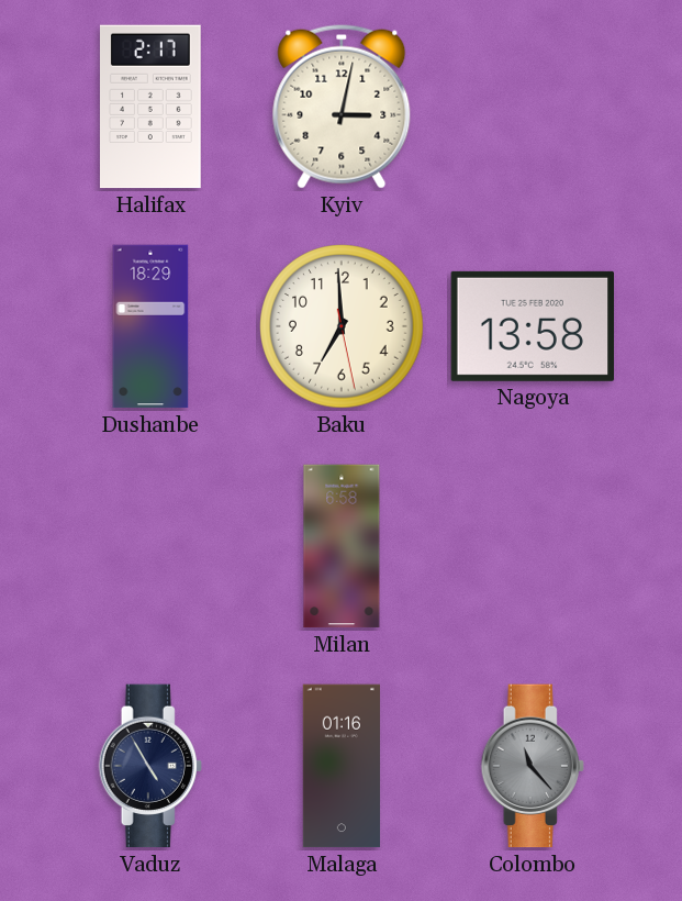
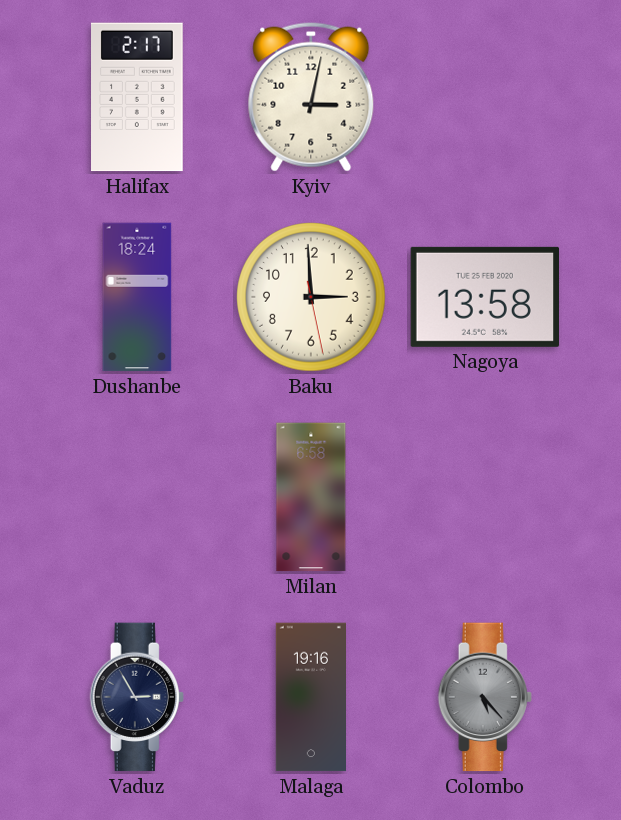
Dushanbe: 18:29 -> 18:24 (137, 297)
Baku: 6:59 -> 2:59 (311, 297)
Vaduz: 4:55 -> 2:55 (137, 697)
Malaga: 01:16 -> 19:16 (310, 697)
Colombo: 11:23 -> 5:23 (485, 697)
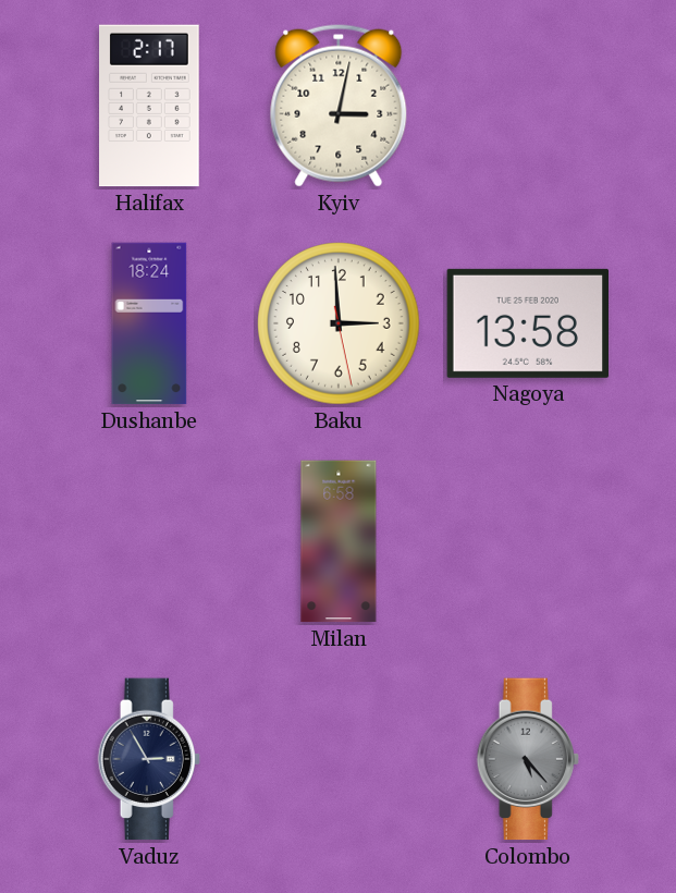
Malaga: 19:16 -> none (310, 697)
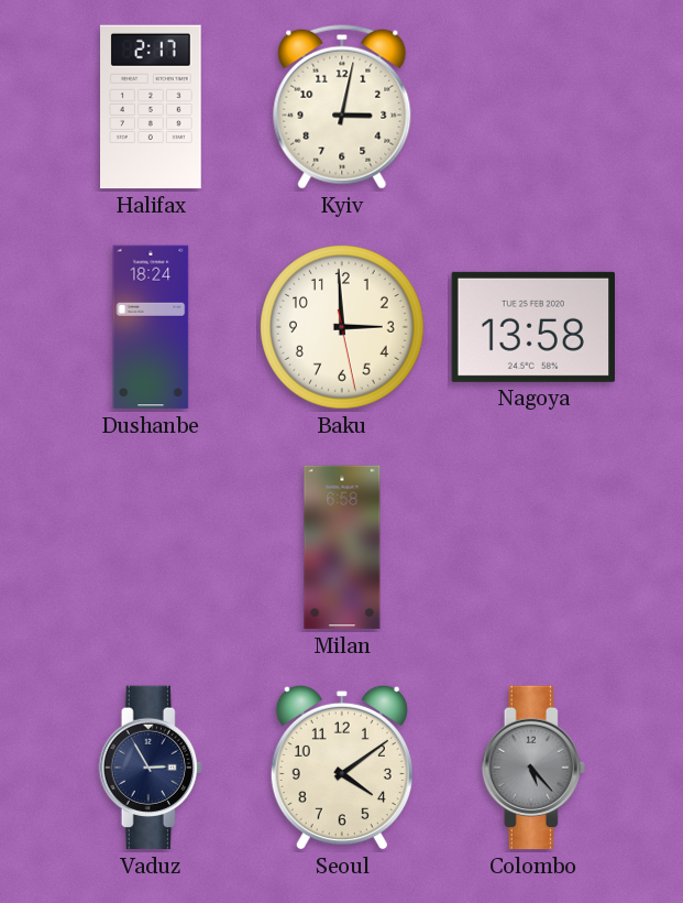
Seoul: none -> 4:09 (342, 768)
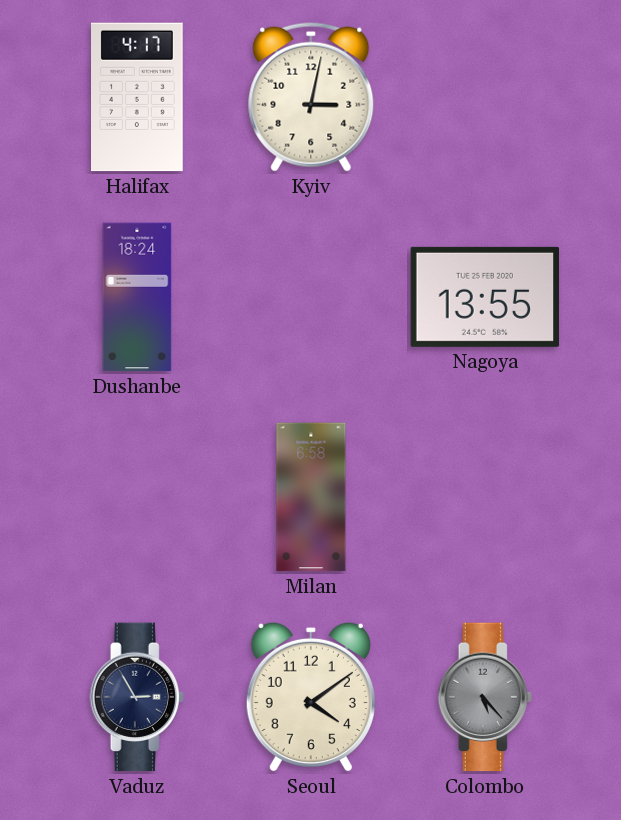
Halifax: 2:17 -> 4:17 (138, 97)
Baku: 2:59 -> none (342, 327)
Nagoya: 13:58 -> 13:55 (484, 297)
